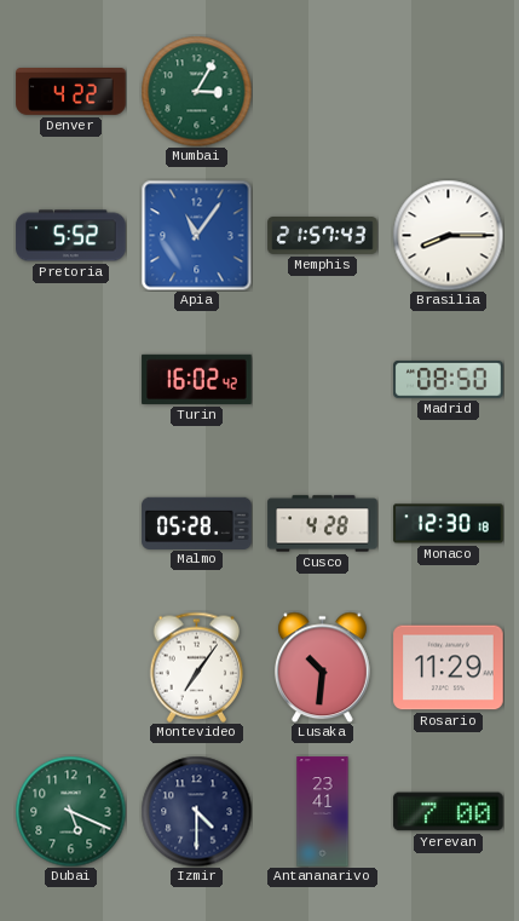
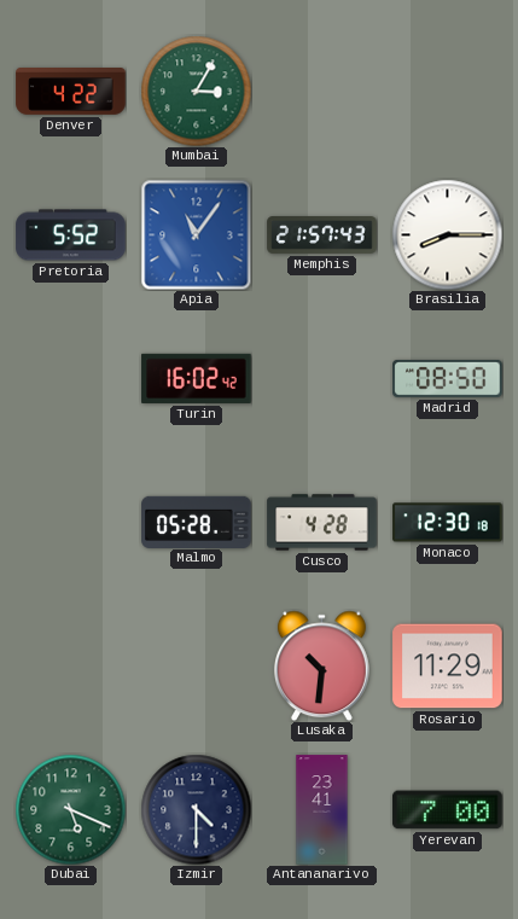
Montevideo: 7:06 -> none (197, 667)
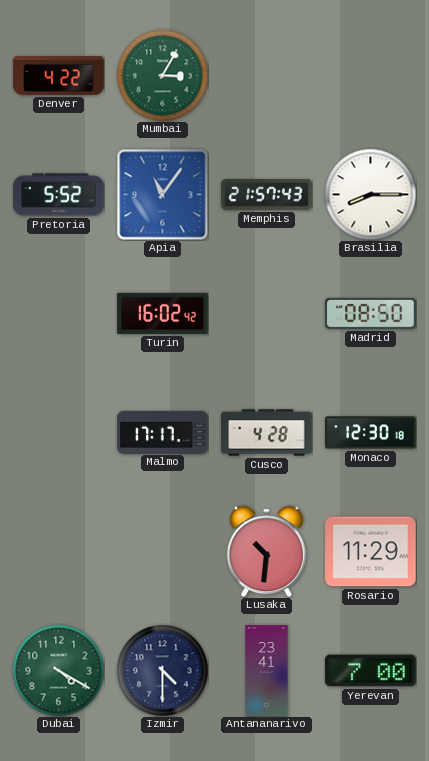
Malmo: 05:28 -> 17:17 (163, 432)
Dubai: 5:19 -> 4:20 (58, 670)
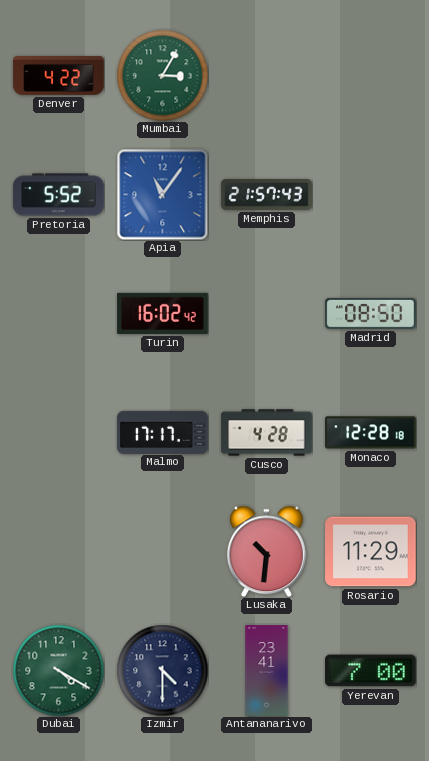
Brasilia: 8:15 -> none (370, 194)
Monaco: 12:30 -> 12:28 (371, 433)
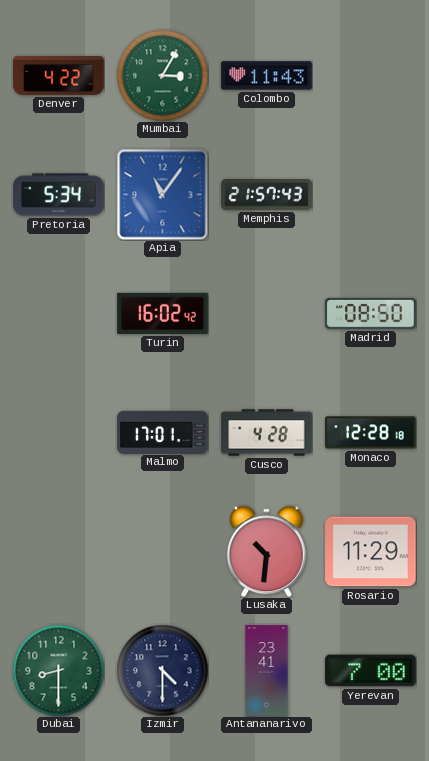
Colombo: none -> 11:43 (267, 76)
Pretoria: 5:52 -> 5:34 (59, 195)
Malmo: 17:17 -> 17:01 (163, 432)
Dubai: 4:20 -> 8:30 (58, 670)
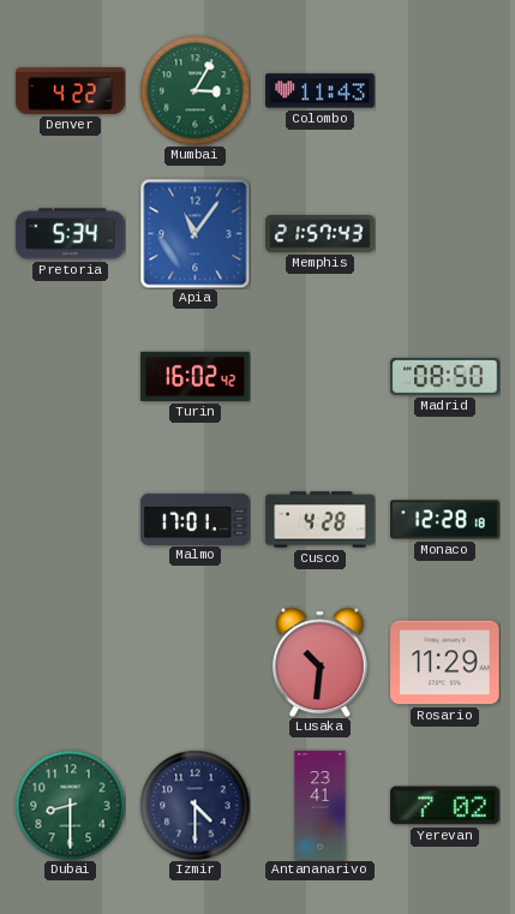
Yerevan: 7:00 -> 7:02 (445, 806)
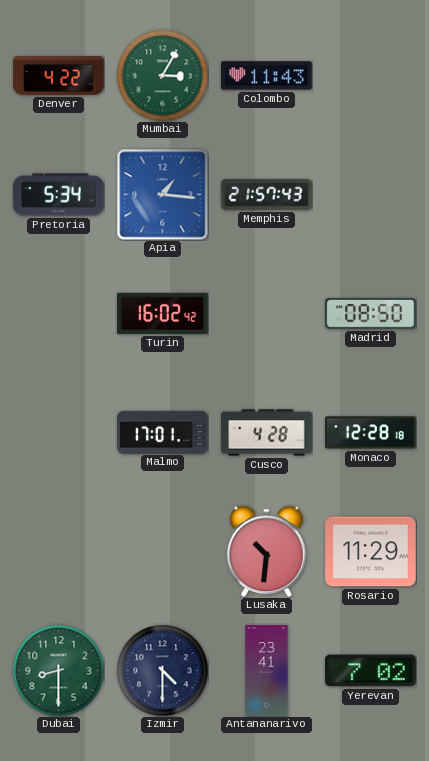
Apia: 11:06 -> 1:16 (162, 194)
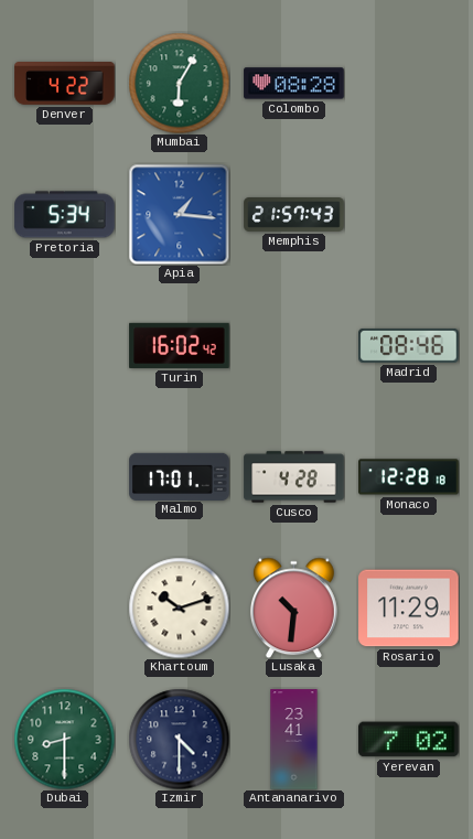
Mumbai: 3:05 -> 6:05 (179, 83)
Colombo: 11:43 -> 08:28 (294, 84)
Madrid: 08:50 -> 08:46 (409, 345)
Khartoum: none -> 10:12 (179, 607)
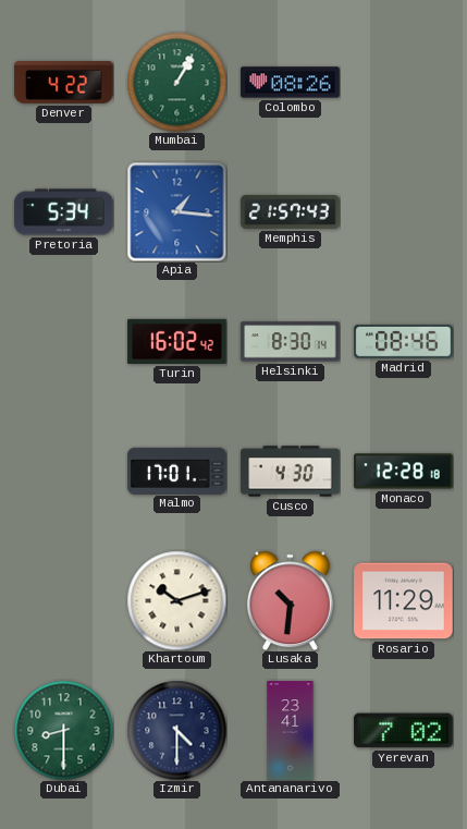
Mumbai: 6:05 -> 1:05 (176, 82)
Colombo: 08:28 -> 08:26 (291, 83)
Helsinki: none -> 8:30 (291, 342)
Cusco: 4:28 -> 4:30 (291, 472)
